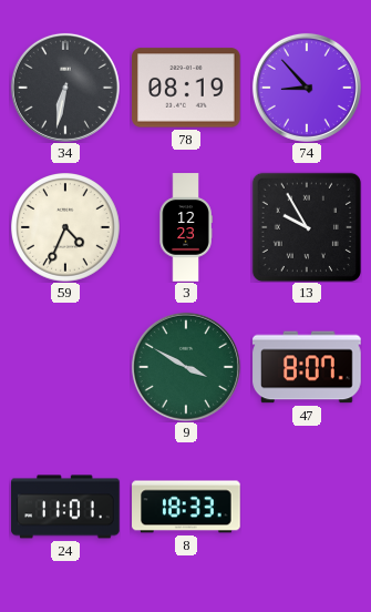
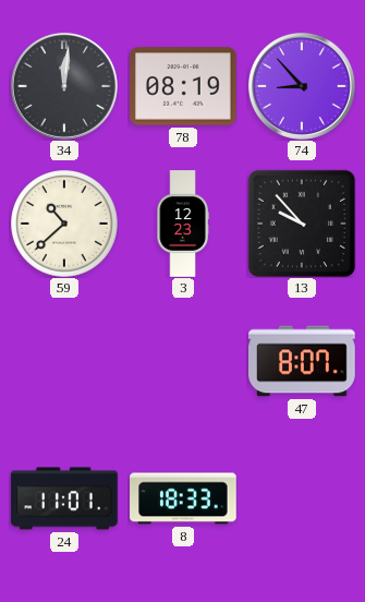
34: 6:32 -> 12:01 (64, 86)
59: 4:34 -> 10:38 (65, 225)
13: 9:55 -> 9:53 (302, 224)
9: 3:50 -> none (186, 367)
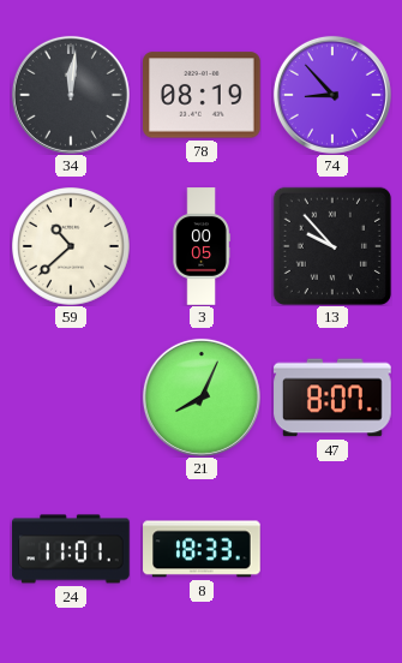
3: 12:23 -> 00:05 (202, 246)
21: none -> 8:04 (202, 398)
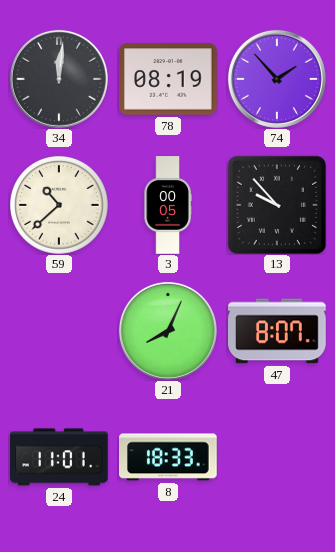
74: 8:53 -> 1:53 (277, 79)
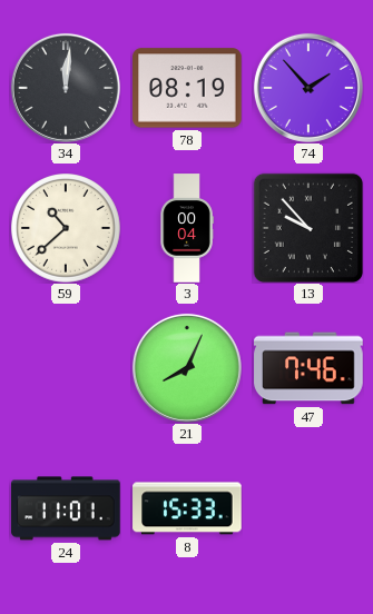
3: 00:05 -> 00:04 (187, 228)
47: 8:07 -> 7:46 (308, 368)
8: 18:33 -> 15:33 (187, 508)
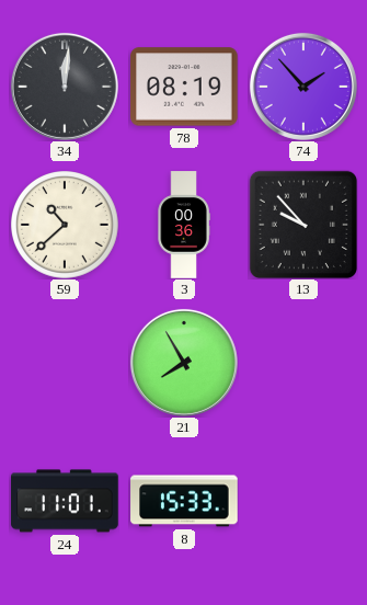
3: 00:04 -> 00:36 (184, 225)
21: 8:04 -> 7:55 (184, 363)
47: 7:46 -> none (308, 368)
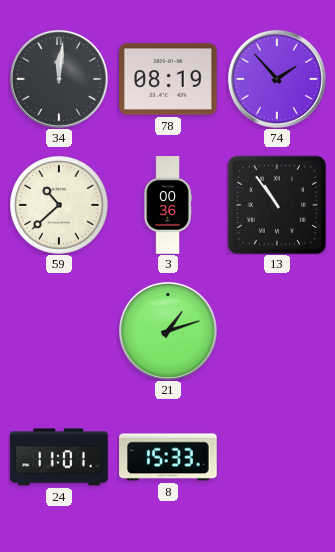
13: 9:53 -> 10:54 (277, 205)
21: 7:55 -> 1:12 (168, 331)
